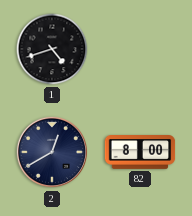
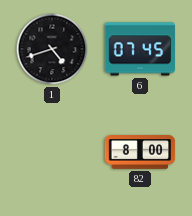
6: none -> 07:45 (140, 49)
2: 12:40 -> none (52, 152)
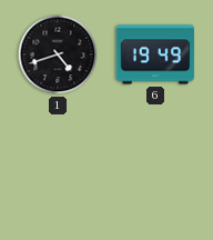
6: 07:45 -> 19:49 (155, 54)
82: 8:00 -> none (140, 153)
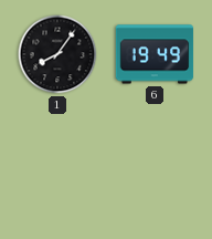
1: 4:42 -> 8:06 (57, 54)
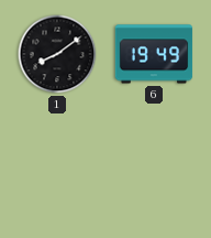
1: 8:06 -> 8:09 (57, 54)
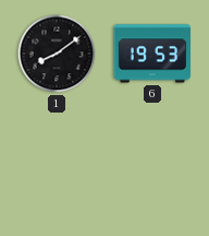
6: 19:49 -> 19:53 (152, 54)
